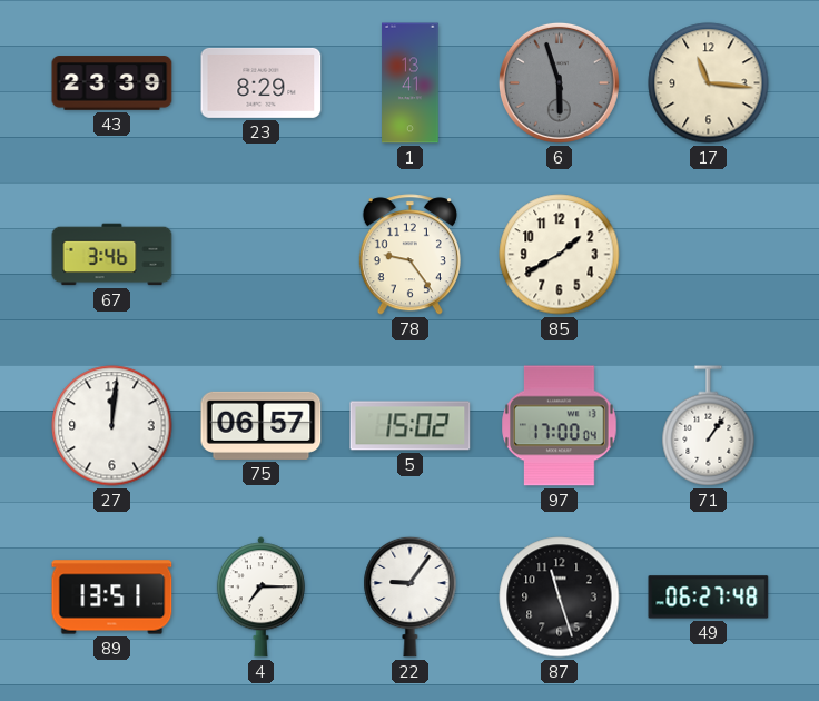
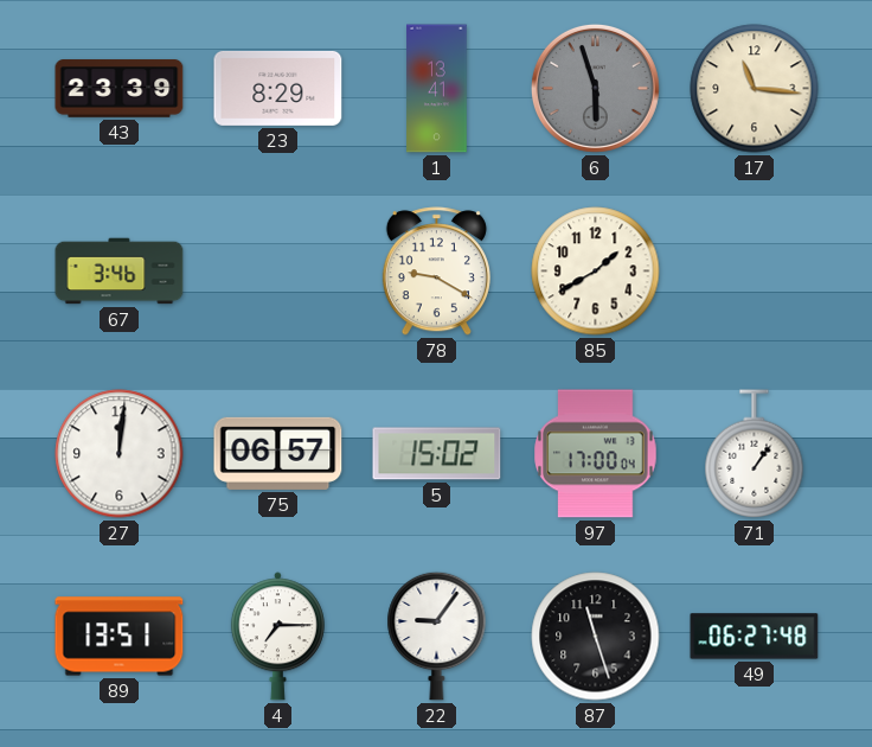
78: 9:24 -> 9:20 (436, 272)
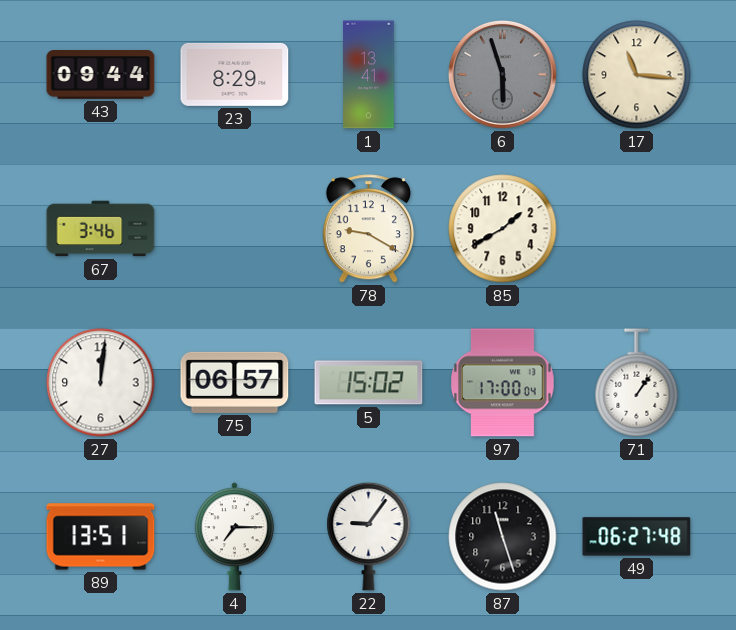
43: 23:39 -> 09:44 (101, 75)
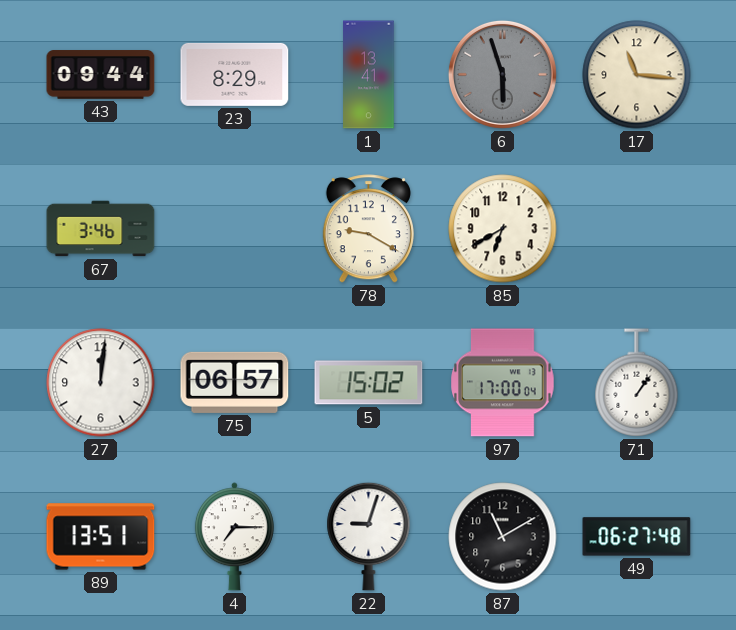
85: 1:40 -> 6:40 (503, 229)
22: 9:06 -> 9:03 (369, 536)
87: 11:27 -> 11:10 (503, 537)
